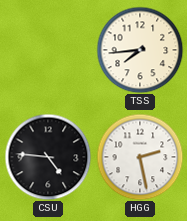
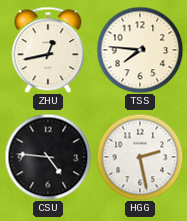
ZHU: none -> 12:43 (48, 50)
TSS: 7:44 -> 7:46 (140, 50)
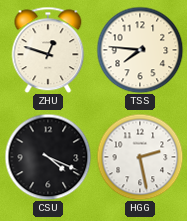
ZHU: 12:43 -> 12:48 (48, 50)
CSU: 4:46 -> 4:19 (48, 157)
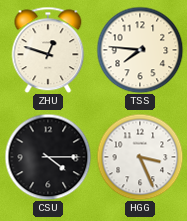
CSU: 4:19 -> 4:15 (48, 157)
HGG: 2:28 -> 3:26 (140, 157)
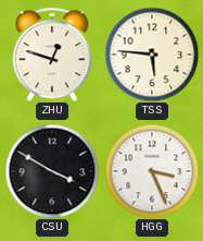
TSS: 7:46 -> 5:46 (152, 55)
CSU: 4:15 -> 3:50 (52, 171)
